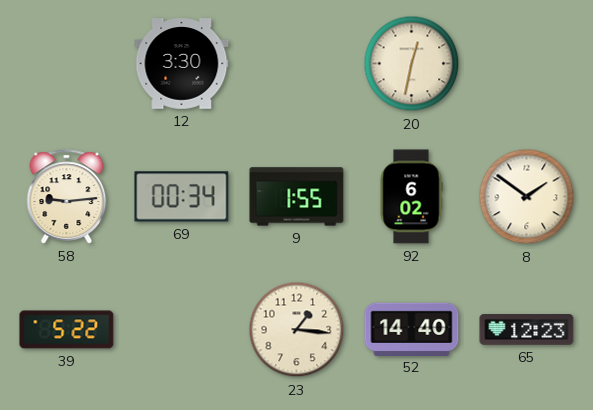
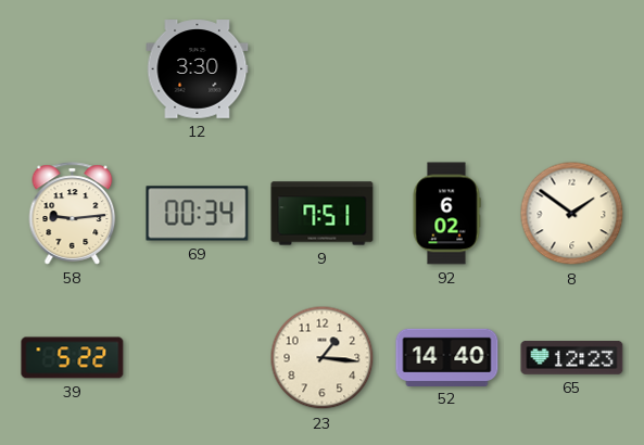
20: 12:32 -> none (412, 64)
9: 1:55 -> 7:51 (323, 214)
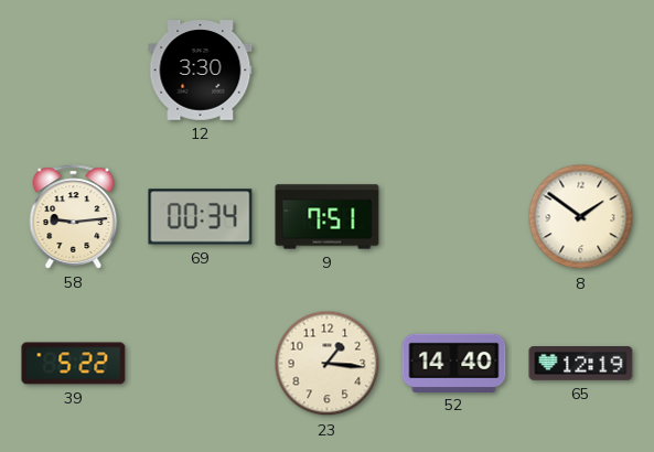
92: 6:02 -> none (446, 214)
65: 12:23 -> 12:19 (581, 364)
